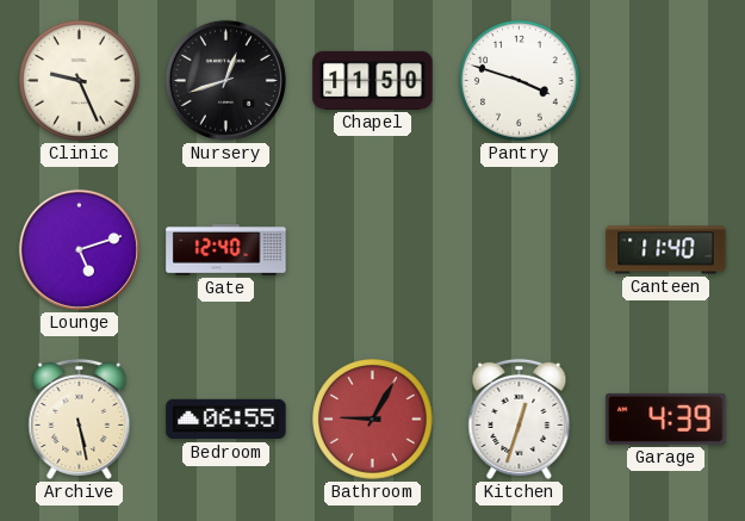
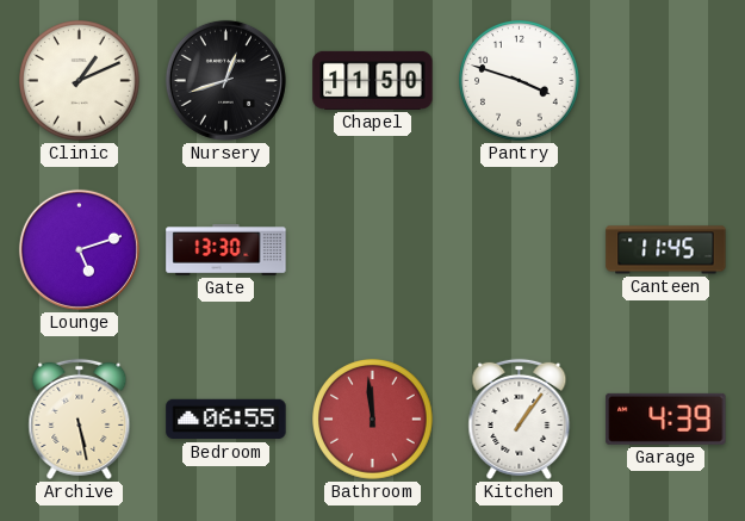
Clinic: 9:26 -> 1:11 (80, 81)
Gate: 12:40 -> 13:30 (226, 250)
Canteen: 11:40 -> 11:45 (666, 250)
Bathroom: 9:05 -> 11:59 (373, 420)
Kitchen: 12:33 -> 1:06 (520, 418)
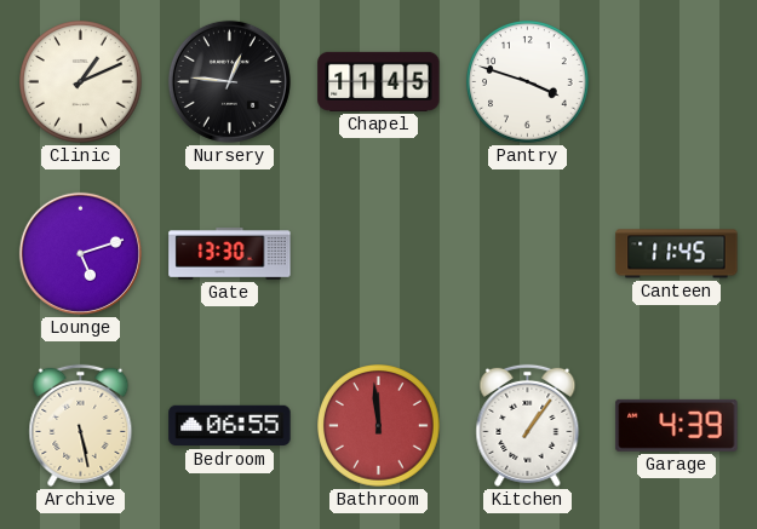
Nursery: 12:42 -> 12:46 (229, 81)
Chapel: 11:50 -> 11:45 (379, 81)
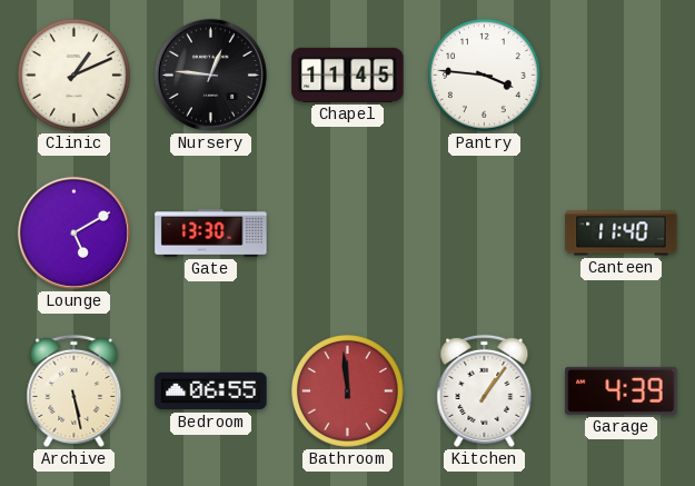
Pantry: 3:48 -> 3:46 (485, 76)
Lounge: 5:12 -> 5:10 (73, 232)
Canteen: 11:45 -> 11:40 (622, 234)
